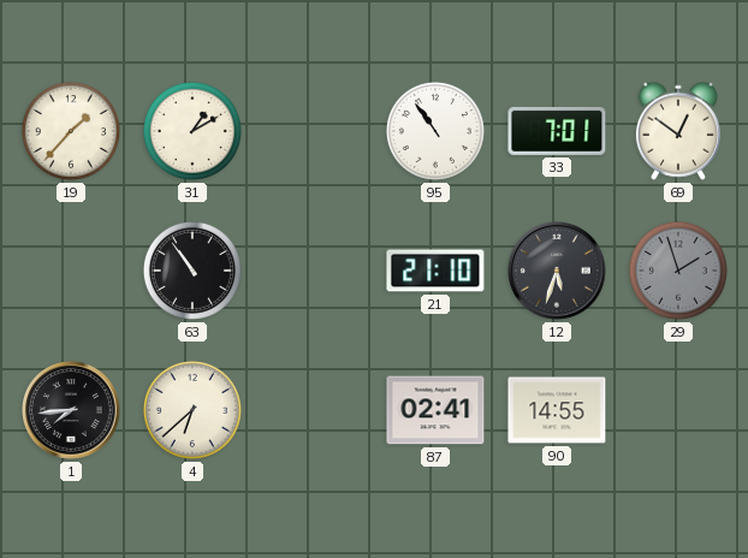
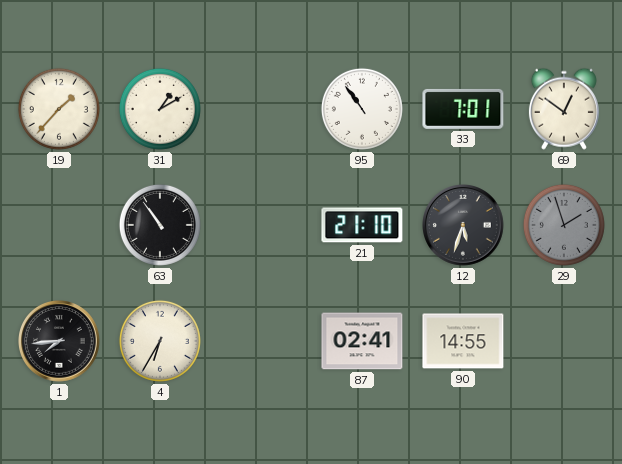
4: 6:38 -> 6:35 (160, 341)
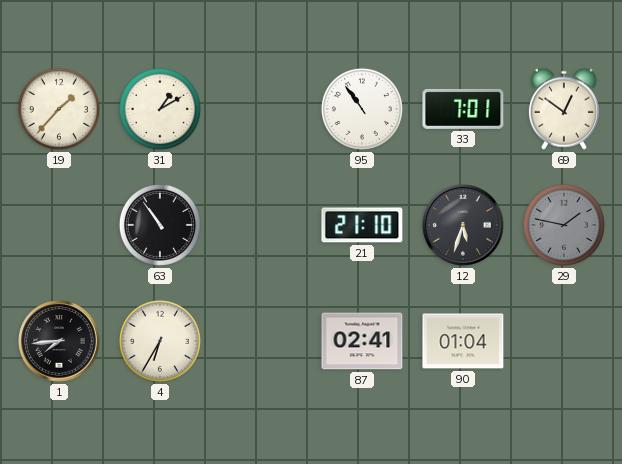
29: 1:57 -> 1:47 (564, 225)
90: 14:55 -> 01:04 (463, 341)
